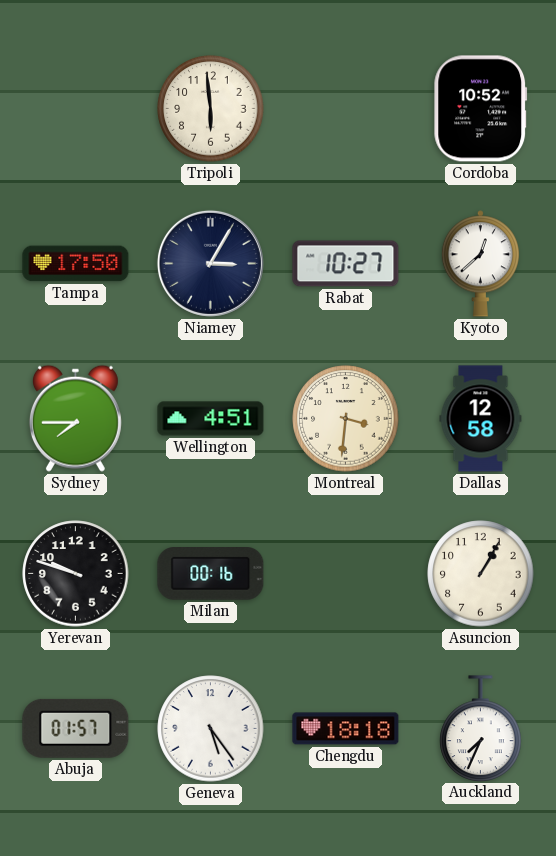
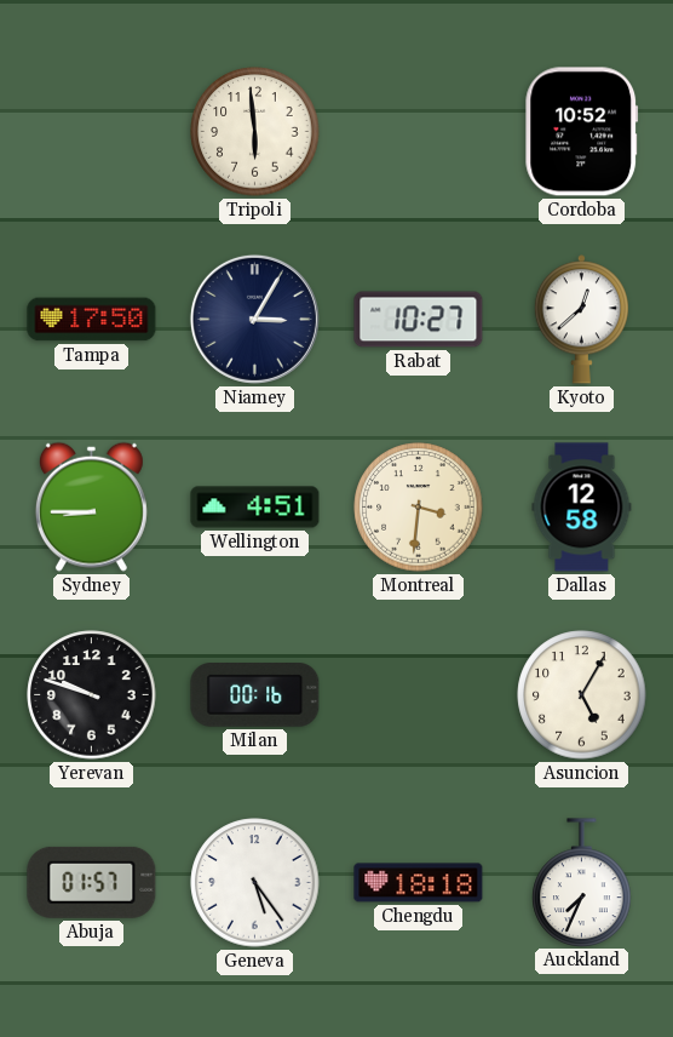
Sydney: 7:45 -> 8:45 (91, 506)
Asuncion: 1:05 -> 5:05 (582, 695)
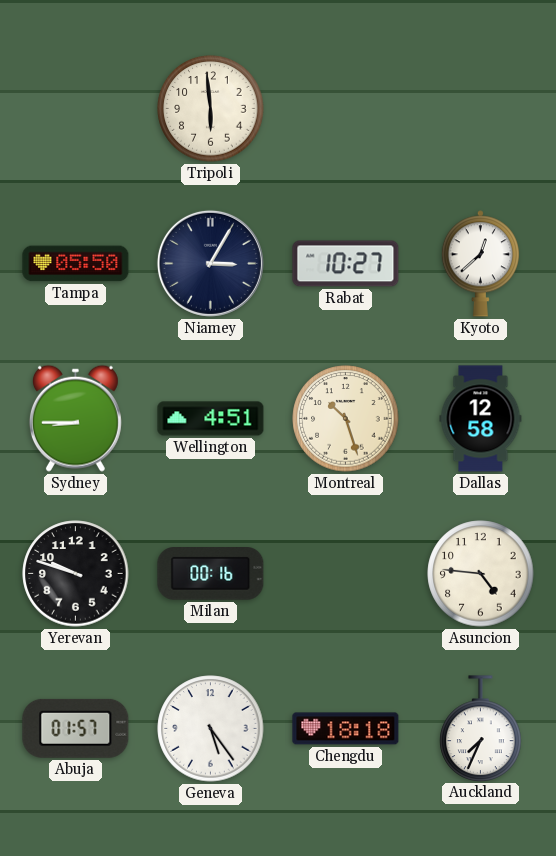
Cordoba: 10:52 -> none (582, 132)
Tampa: 17:50 -> 05:50 (76, 264)
Montreal: 3:31 -> 10:27 (346, 419)
Asuncion: 5:05 -> 4:46 (481, 574)
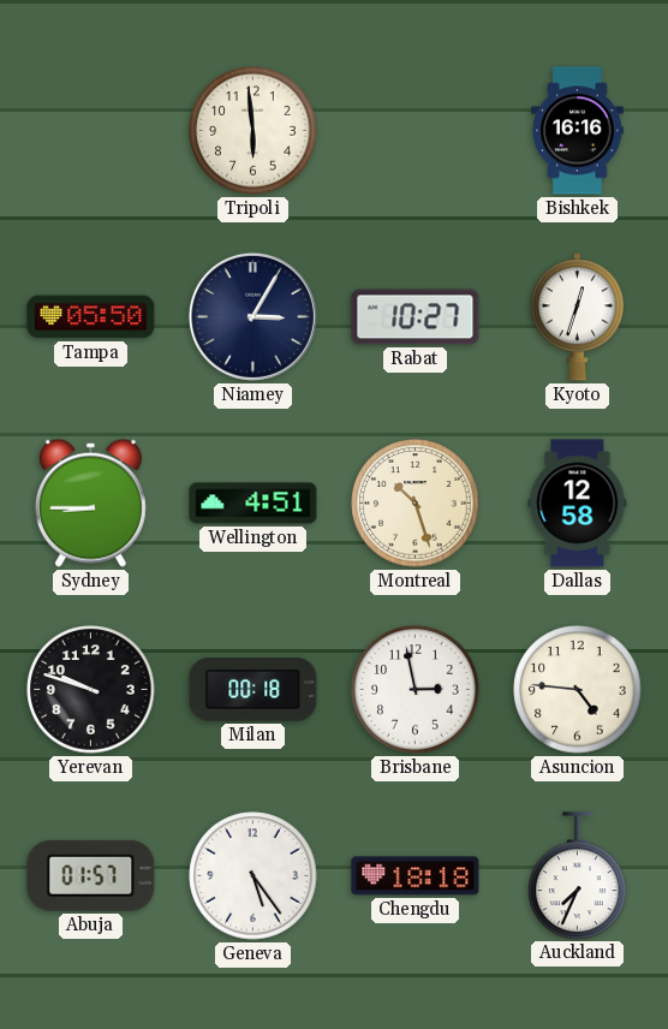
Bishkek: none -> 16:16 (578, 131)
Kyoto: 12:38 -> 12:33 (577, 317)
Milan: 00:16 -> 00:18 (254, 690)
Brisbane: none -> 2:58 (416, 690)
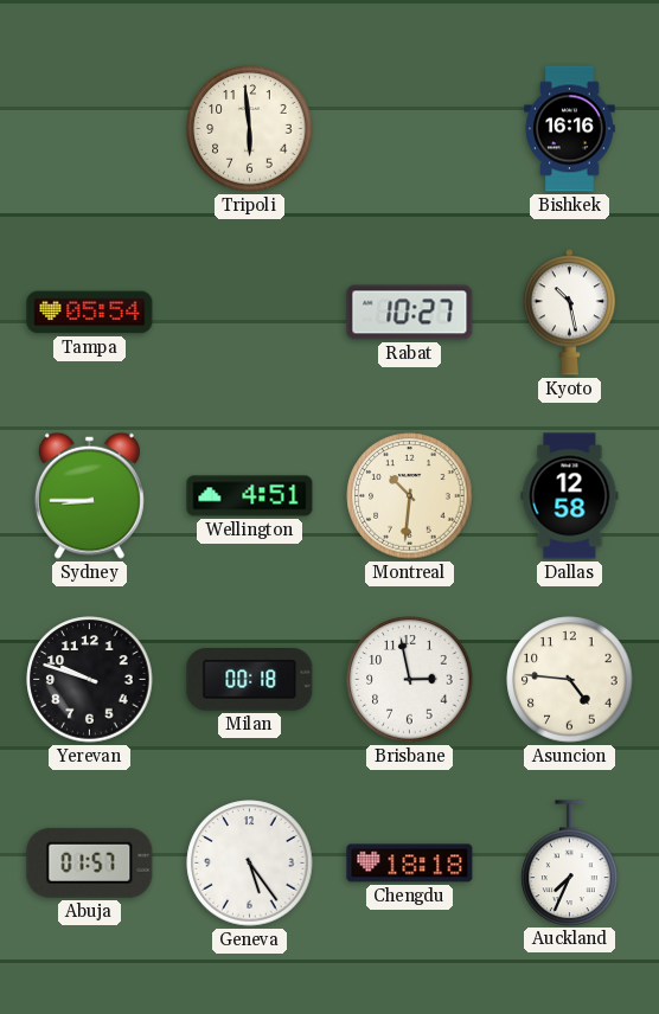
Tampa: 05:50 -> 05:54 (90, 313)
Niamey: 3:05 -> none (252, 316)
Kyoto: 12:33 -> 10:28 (569, 313)
Montreal: 10:27 -> 10:31 (410, 496)
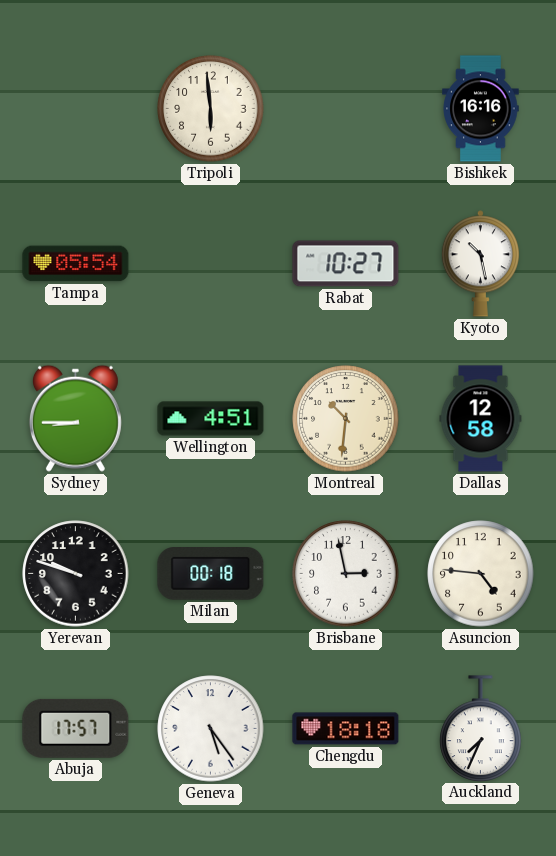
Abuja: 01:57 -> 17:57 (76, 728)
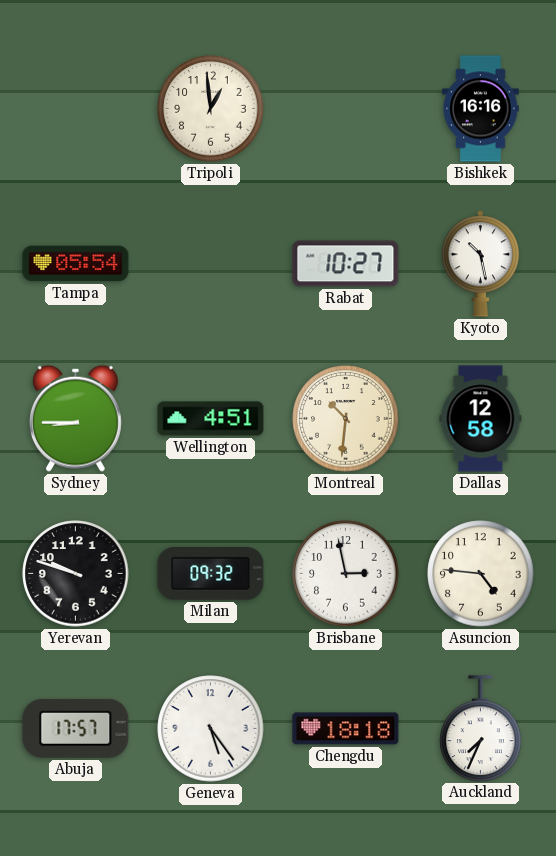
Tripoli: 5:59 -> 12:59 (211, 109)
Milan: 00:18 -> 09:32 (211, 574)
